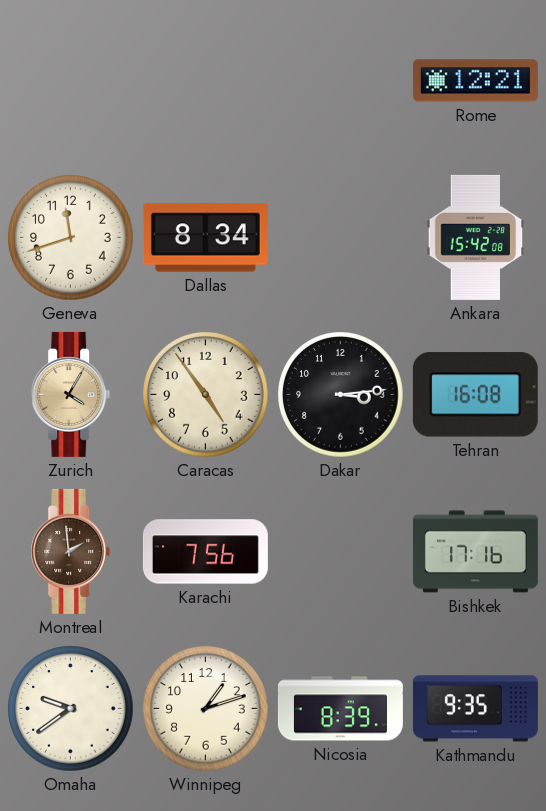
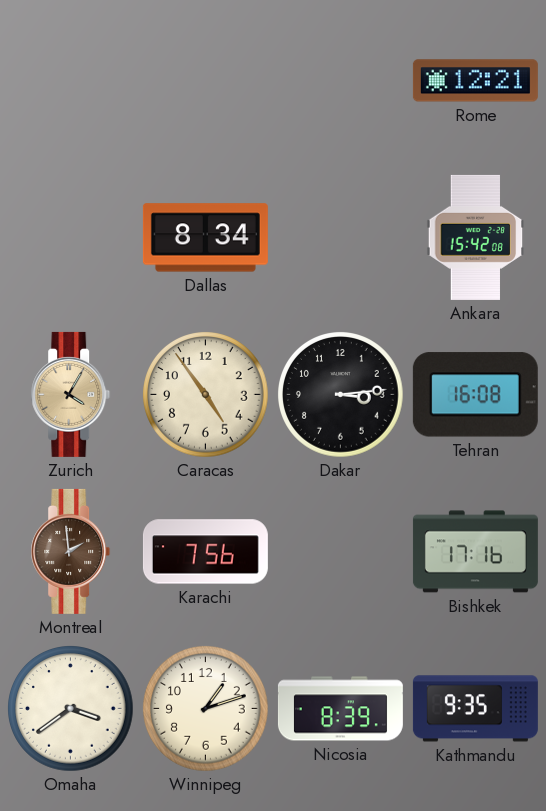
Geneva: 11:42 -> none (71, 238)
Omaha: 9:39 -> 3:39 (71, 709)
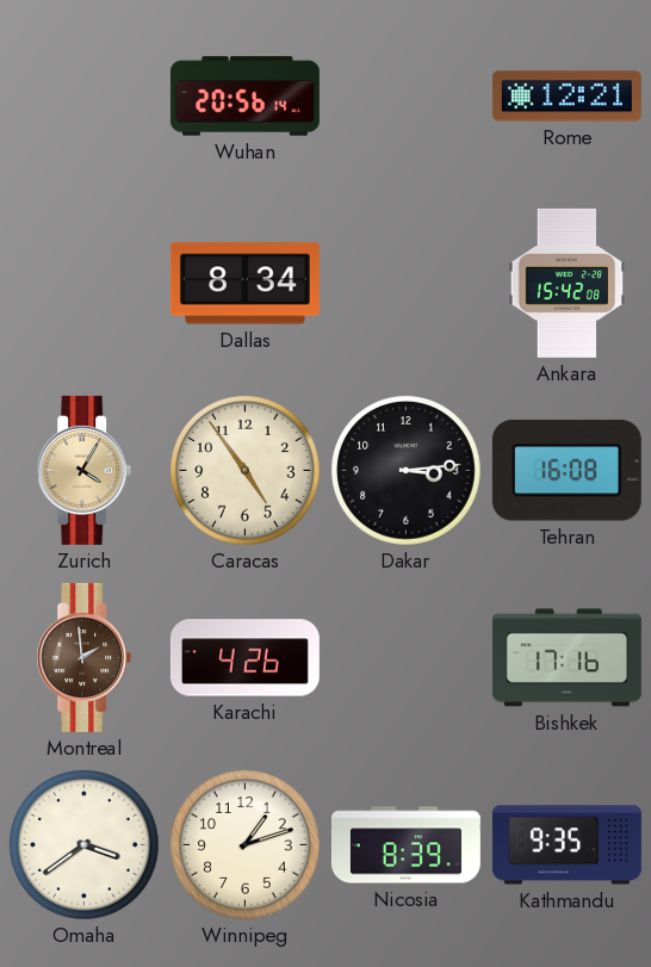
Wuhan: none -> 20:56 (244, 97)
Karachi: 7:56 -> 4:26 (244, 658)
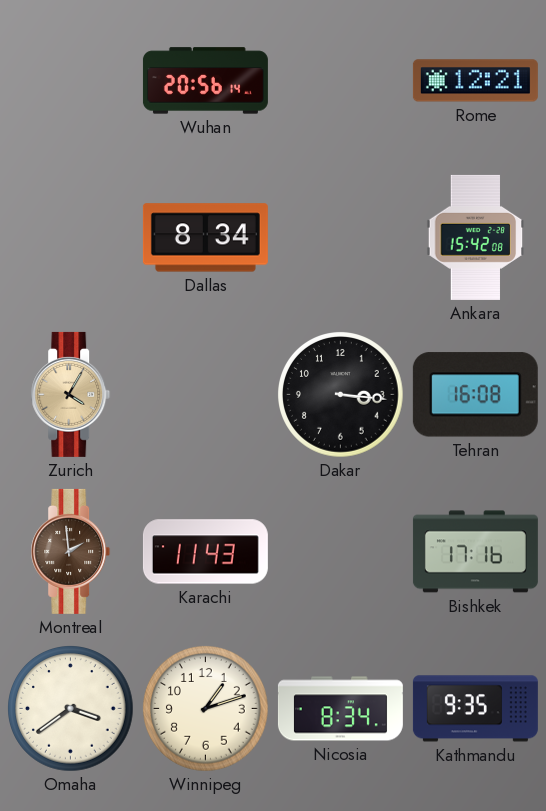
Caracas: 4:54 -> none (246, 471)
Dakar: 3:14 -> 3:16 (341, 395)
Karachi: 4:26 -> 11:43 (205, 552)
Nicosia: 8:39 -> 8:34 (340, 709)
